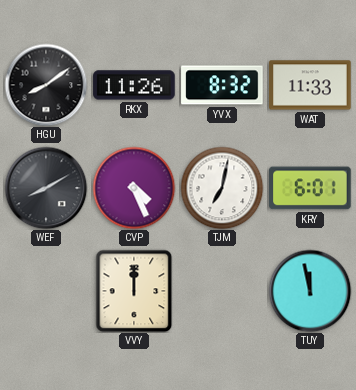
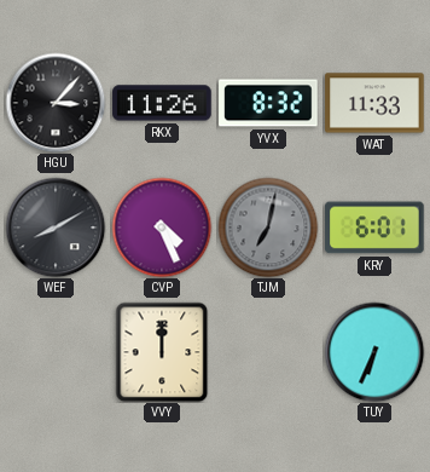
HGU: 8:09 -> 3:07 (56, 103)
TJM dial: white -> grey (268, 228)
TUY: 11:58 -> 6:34 (374, 352)
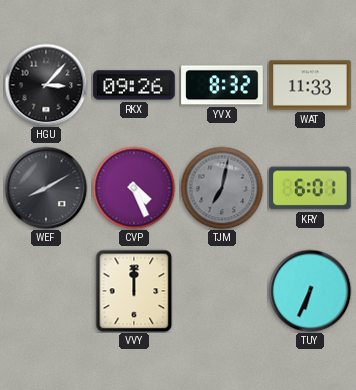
RKX: 11:26 -> 09:26 (134, 85)
